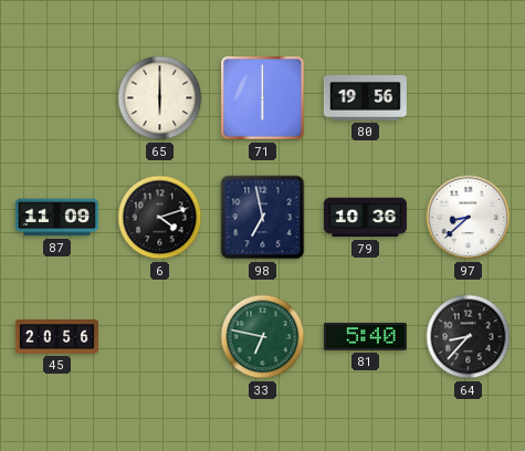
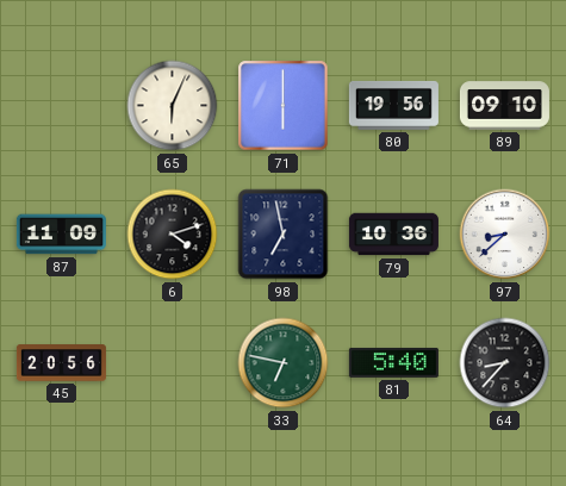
65: 6:00 -> 6:04 (173, 106)
89: none -> 09:10 (504, 106)
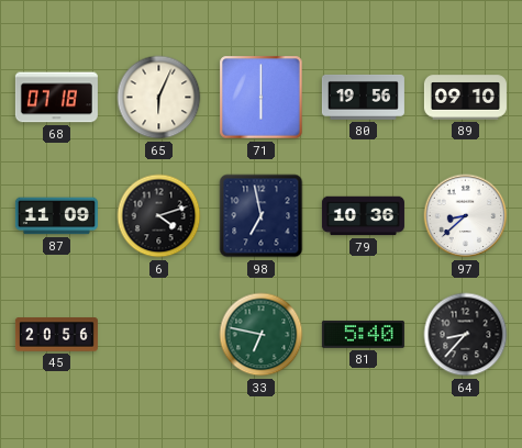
68: none -> 07:18 (56, 98)
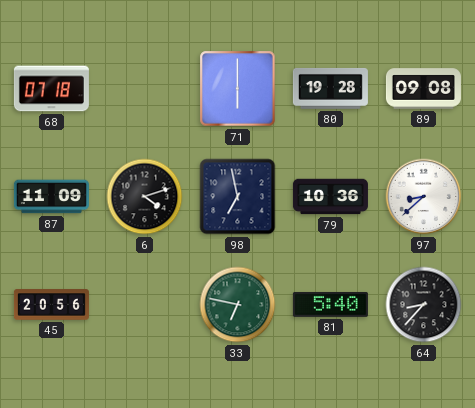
65: 6:04 -> none (159, 98)
80: 19:56 -> 19:28 (330, 88)
89: 09:10 -> 09:08 (423, 89)
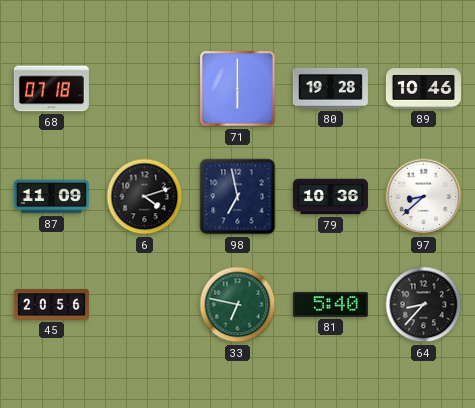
89: 09:08 -> 10:46 (423, 89)
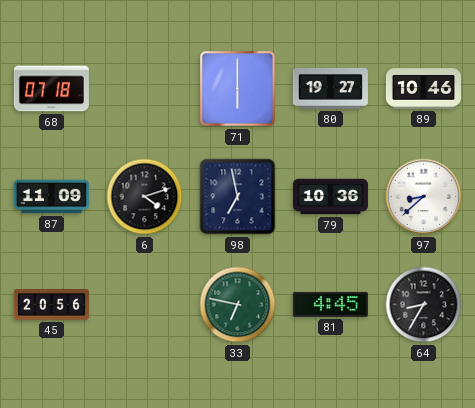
80: 19:28 -> 19:27 (330, 88)
81: 5:40 -> 4:45 (330, 304)
64: 8:37 -> 8:35 (424, 305)
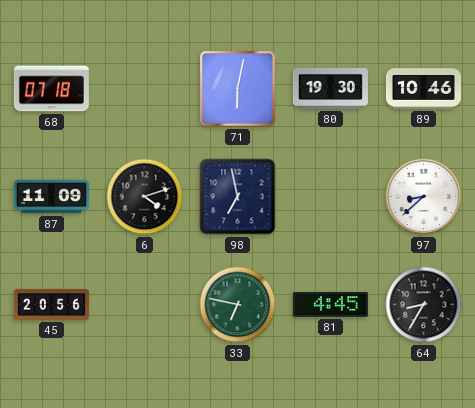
71: 6:00 -> 6:02 (238, 89)
80: 19:27 -> 19:30 (330, 88)
79: 10:36 -> none (330, 197)
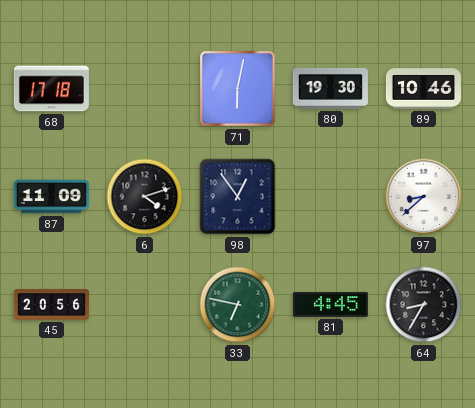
68: 07:18 -> 17:18 (51, 89)
98: 6:58 -> 12:54 (238, 197)
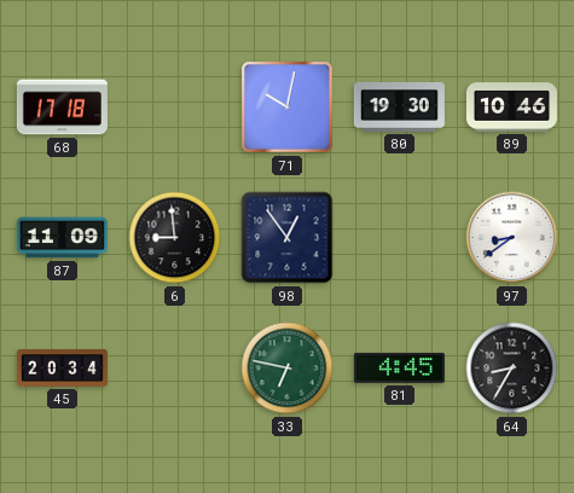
71: 6:02 -> 10:02 (288, 108)
6: 4:12 -> 8:59 (175, 238)
97: 8:38 -> 8:39 (512, 238)
45: 20:56 -> 20:34 (62, 369)
